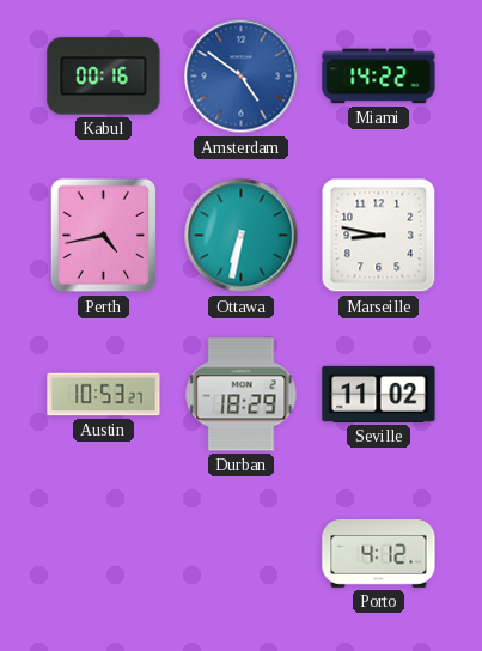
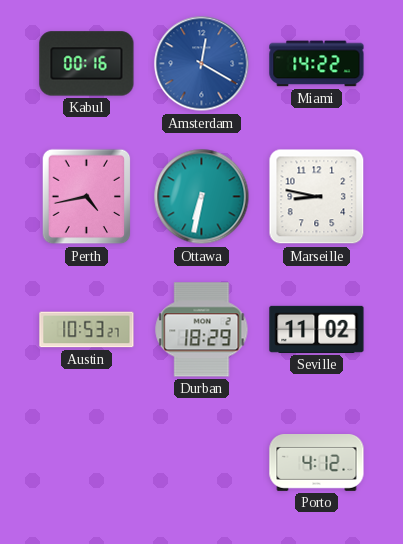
Amsterdam: 4:51 -> 12:20 (202, 64)
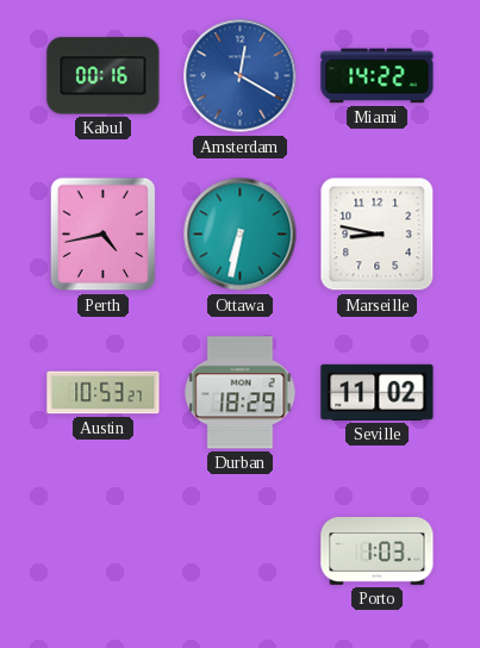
Porto: 4:12 -> 1:03 (378, 552)
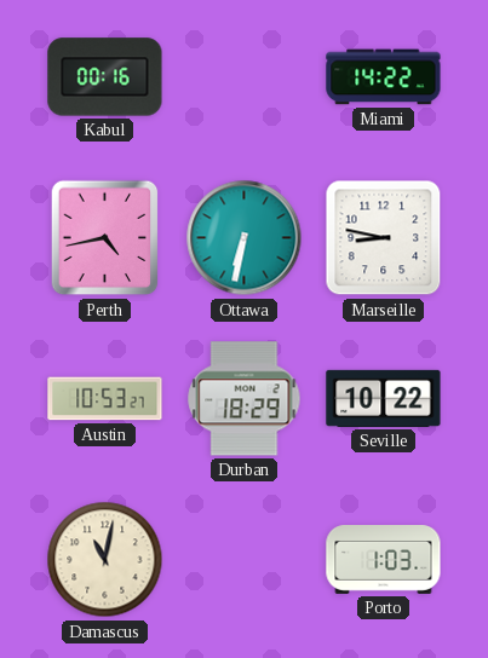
Amsterdam: 12:20 -> none (241, 76)
Seville: 11:02 -> 10:22 (384, 398)
Damascus: none -> 11:02 (105, 560)
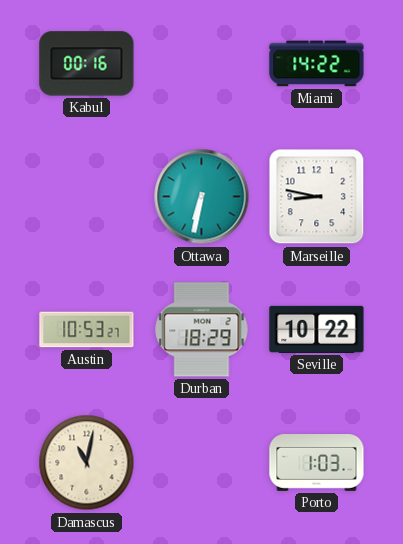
Perth: 4:43 -> none (105, 238)
